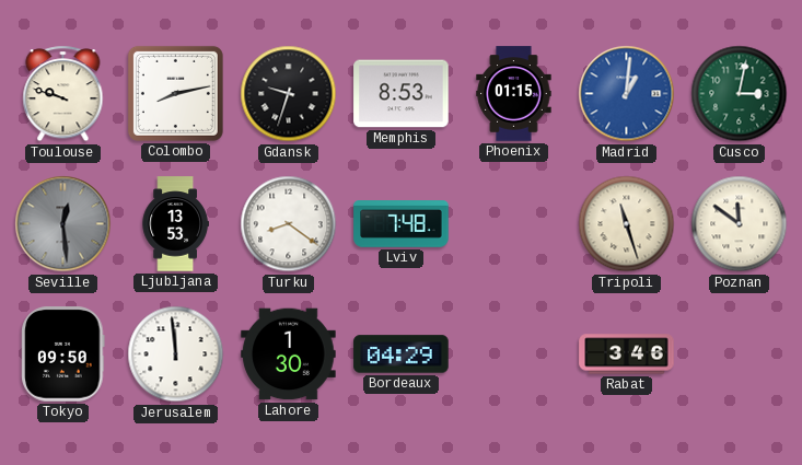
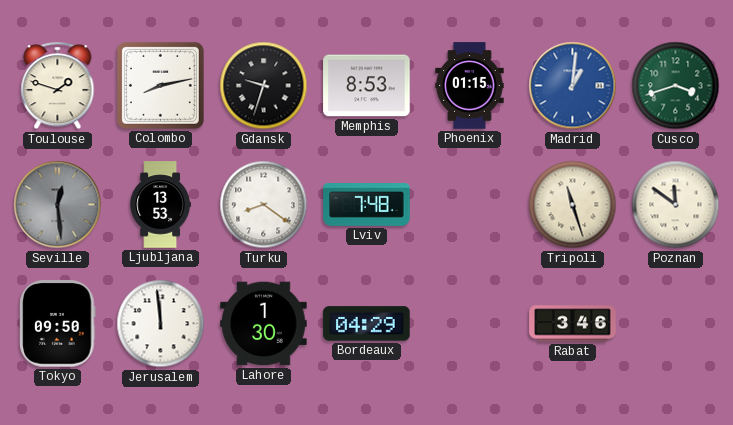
Toulouse: 9:48 -> 1:48 (58, 86)
Cusco: 3:02 -> 3:42 (676, 86)
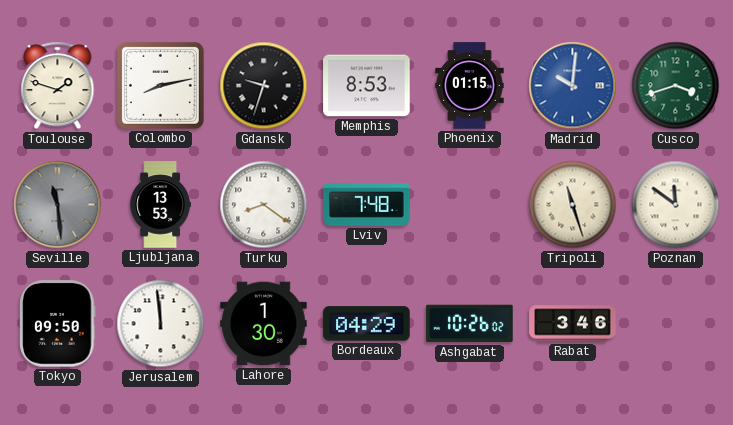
Madrid: 1:01 -> 10:01 (573, 86)
Seville: 12:29 -> 11:29 (58, 205)
Ashgabat: none -> 10:26 (470, 324)
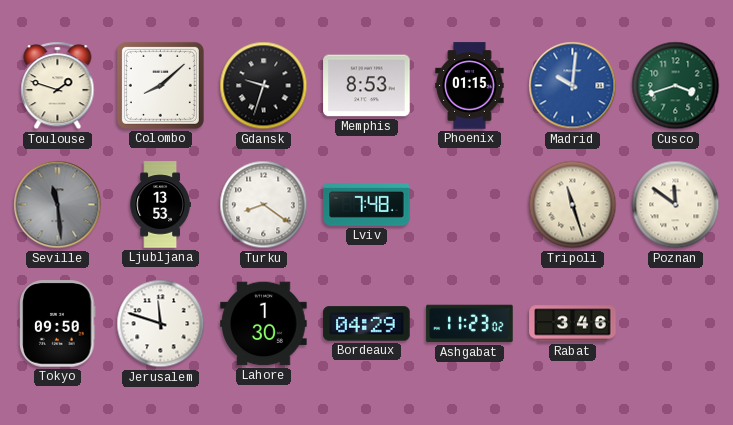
Colombo: 8:13 -> 8:08 (160, 85)
Jerusalem: 11:59 -> 11:48 (161, 324)
Ashgabat: 10:26 -> 11:23 (470, 324)
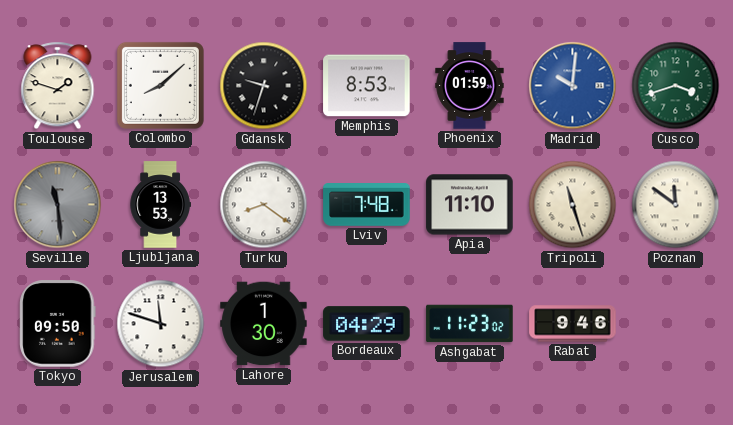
Phoenix: 01:15 -> 01:59 (470, 86)
Apia: none -> 11:10 (470, 205)
Rabat: 3:46 -> 9:46 (573, 324)
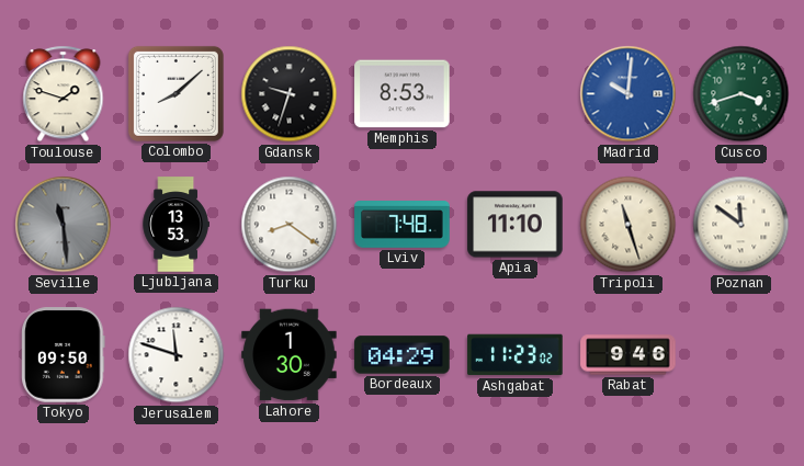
Phoenix: 01:59 -> none (470, 86)
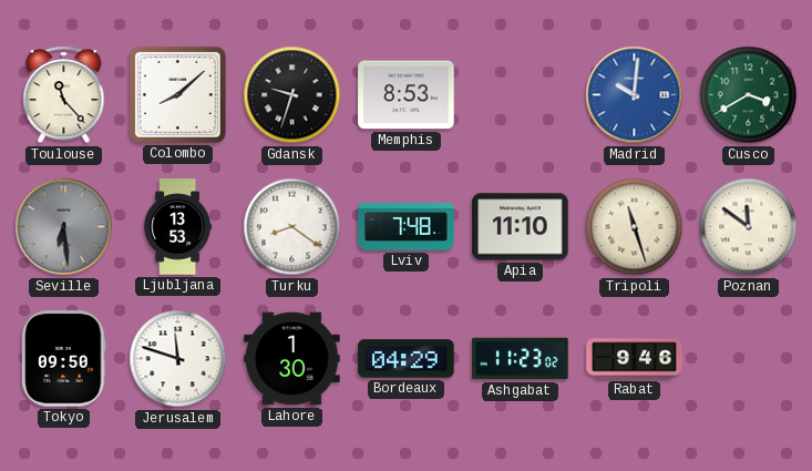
Toulouse: 1:48 -> 11:23 (64, 95)
Cusco: 3:42 -> 3:40 (749, 95)
Seville: 11:29 -> 6:29 (64, 227)
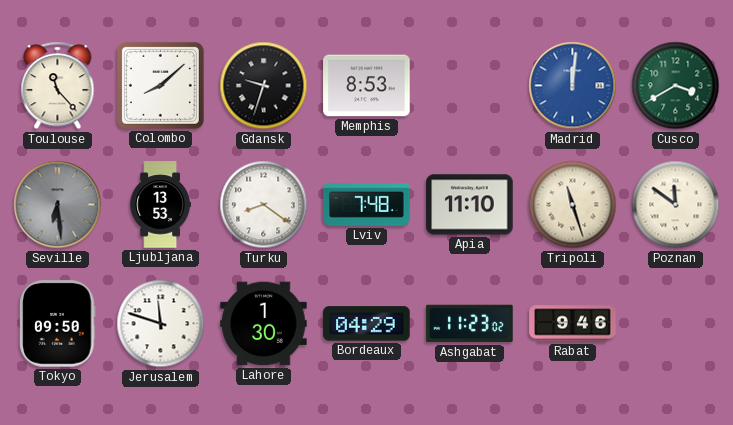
Madrid: 10:01 -> 12:01 (573, 86)
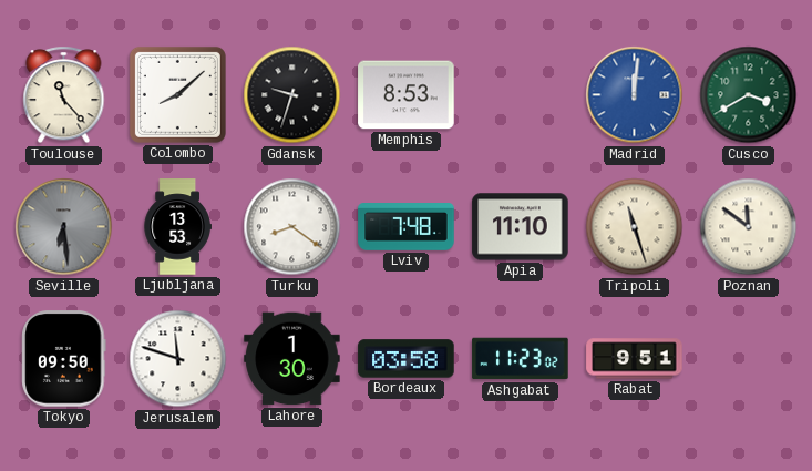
Bordeaux: 04:29 -> 03:58 (407, 359)
Rabat: 9:46 -> 9:51 (635, 359)
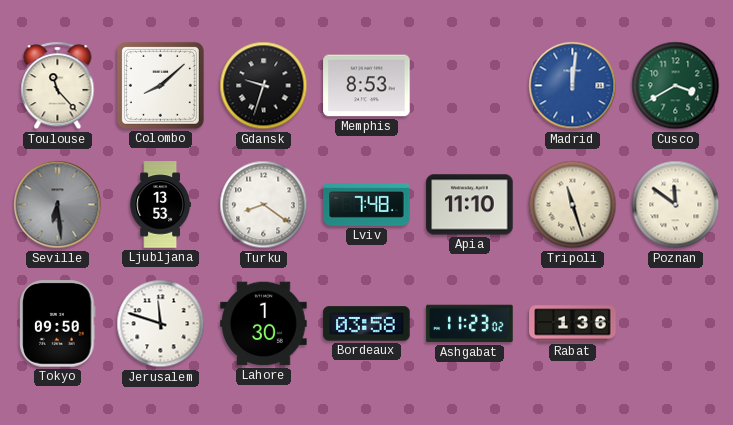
Rabat: 9:51 -> 1:36 (573, 324)
